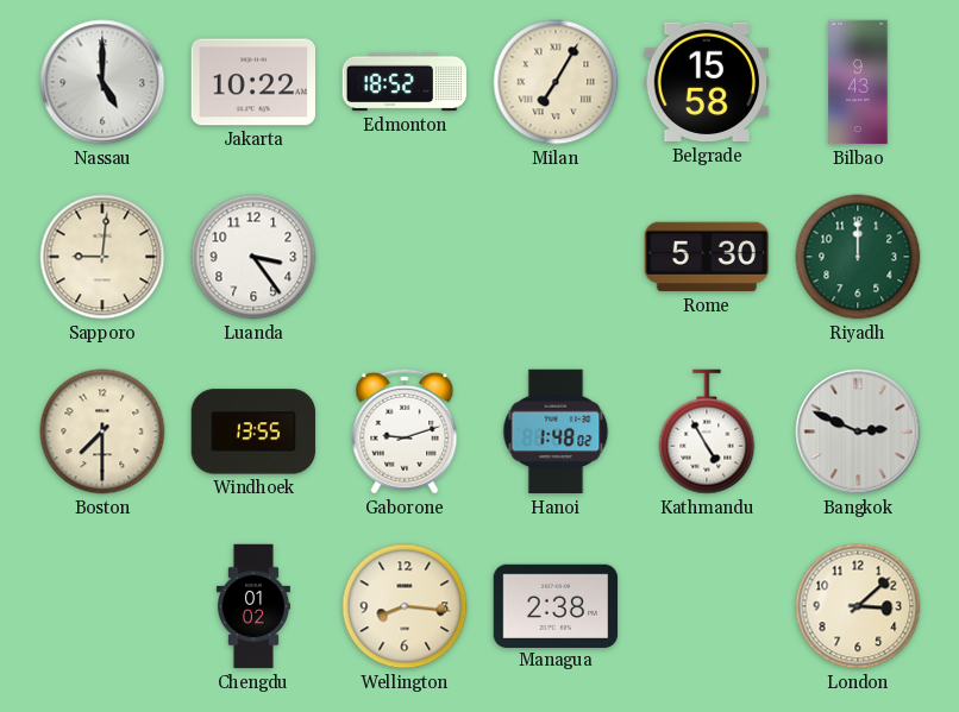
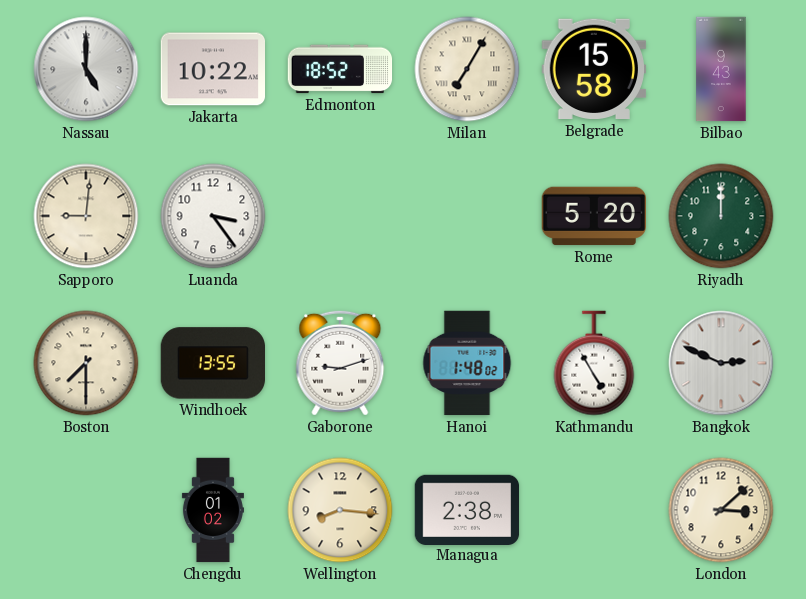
Rome: 5:30 -> 5:20 (593, 216)
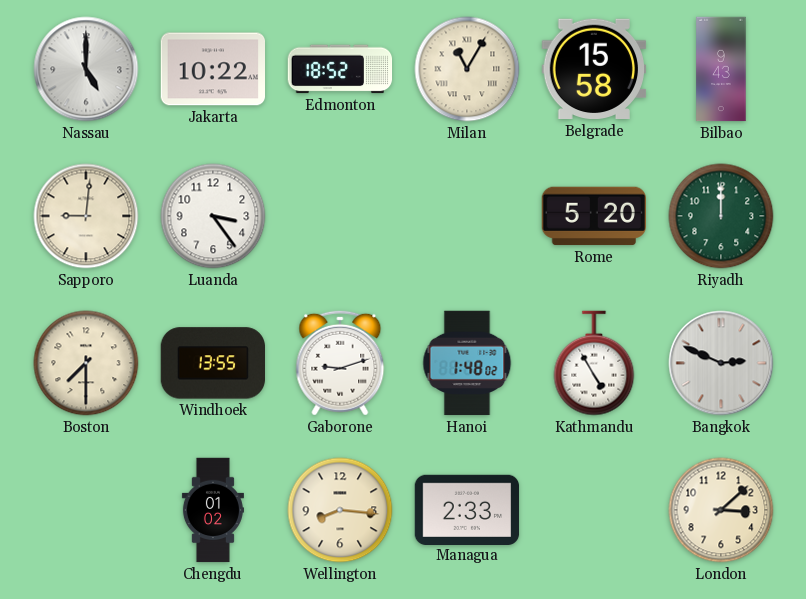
Milan: 7:05 -> 11:05 (467, 69)
Managua: 2:38 -> 2:33 (467, 509)
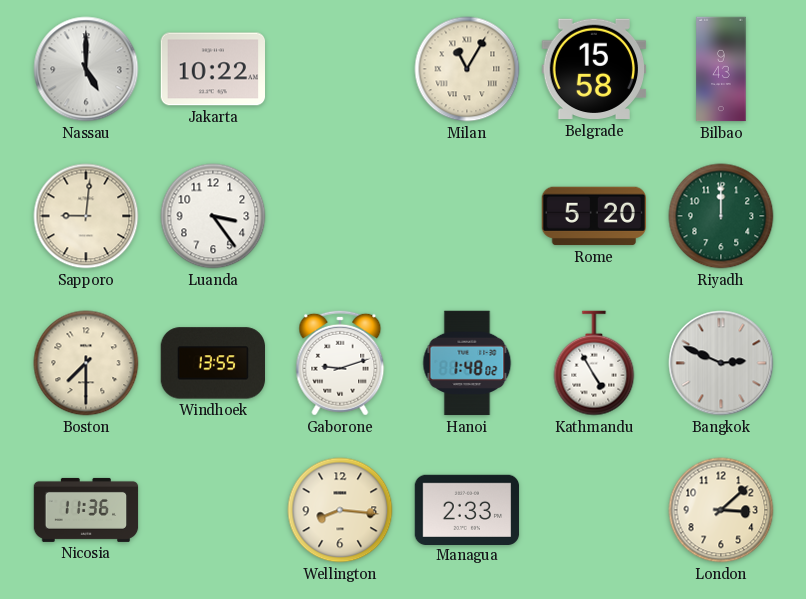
Edmonton: 18:52 -> none (340, 69)
Nicosia: none -> 11:36 (86, 510)
Chengdu: 01:02 -> none (213, 510)
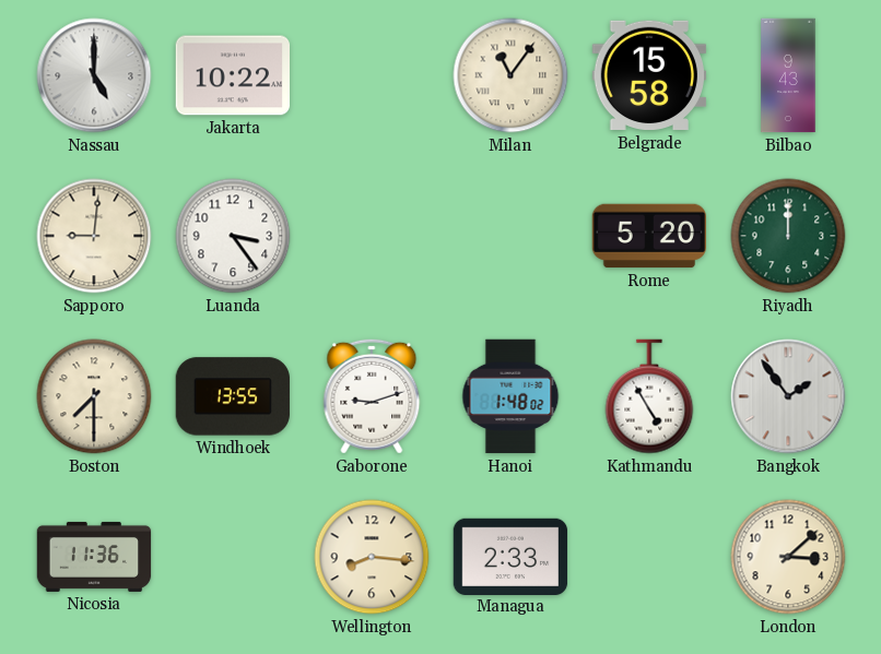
Milan: 11:05 -> 11:06 (510, 75)
Bangkok: 2:49 -> 1:54 (788, 396)
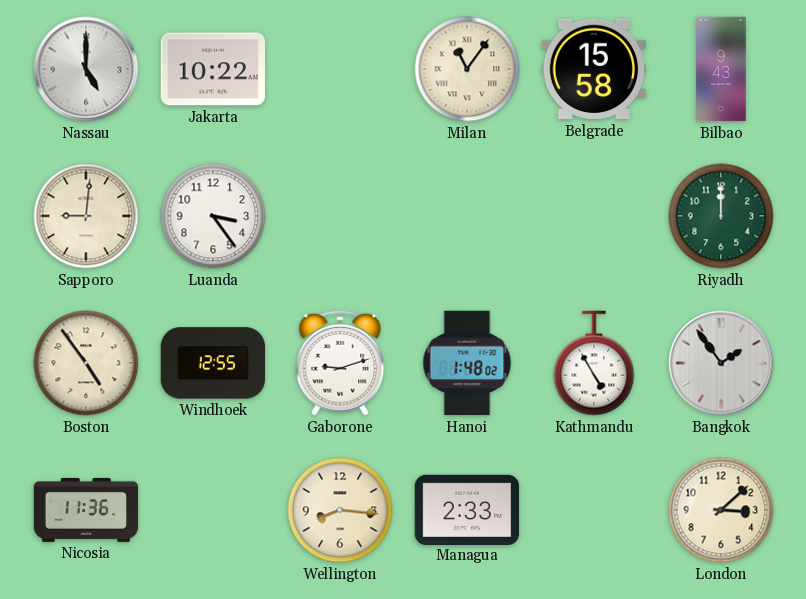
Rome: 5:20 -> none (648, 236)
Boston: 7:30 -> 4:54 (86, 363)
Windhoek: 13:55 -> 12:55 (213, 363)
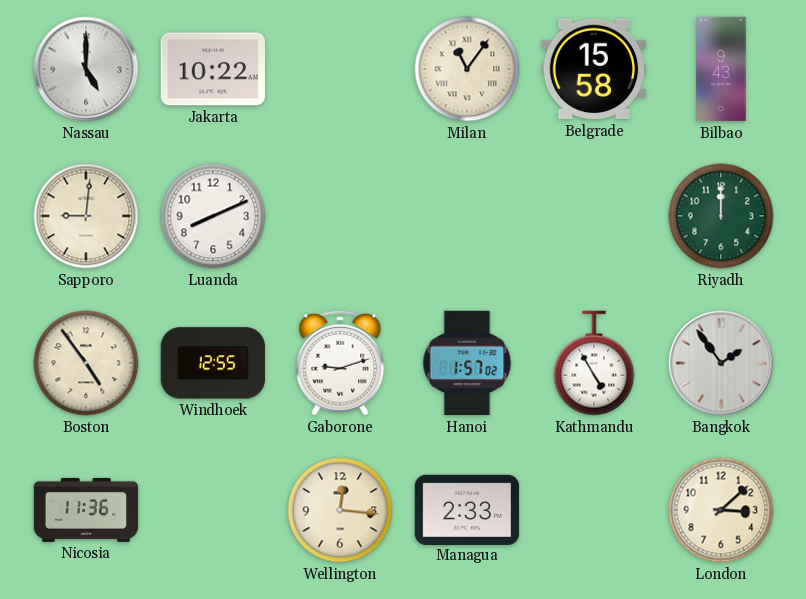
Luanda: 3:24 -> 8:11 (213, 216)
Hanoi: 1:48 -> 1:57 (467, 363)
Wellington: 8:16 -> 12:16 (340, 510)
